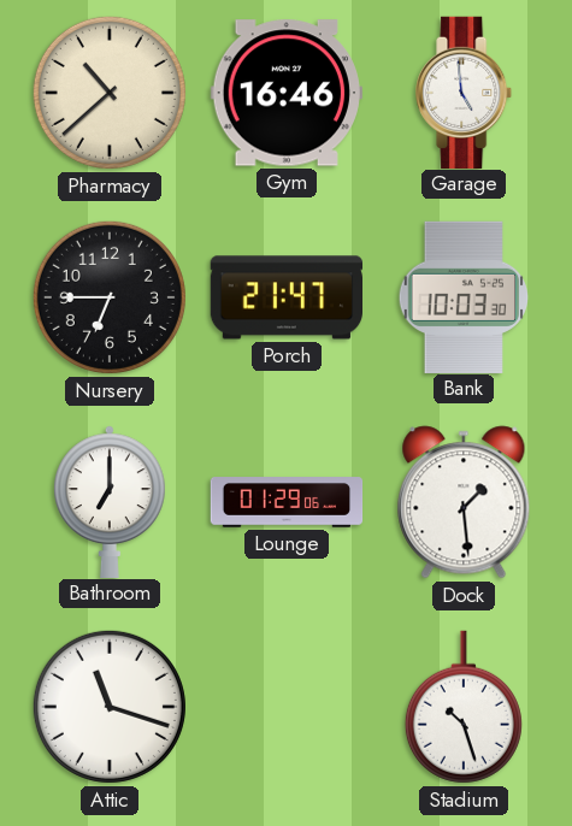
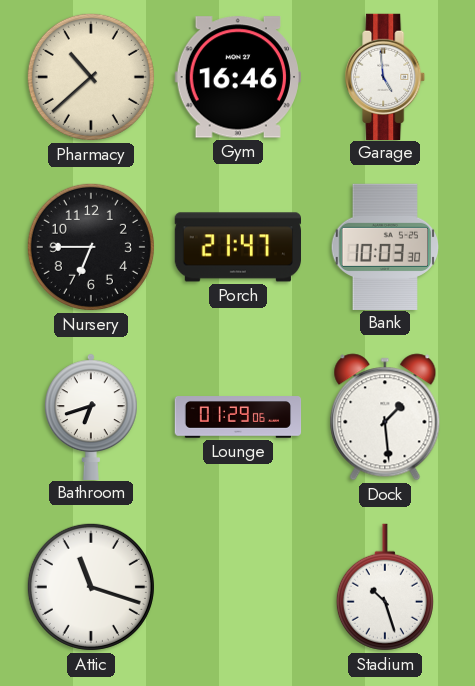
Bathroom: 7:00 -> 6:42 (91, 416)
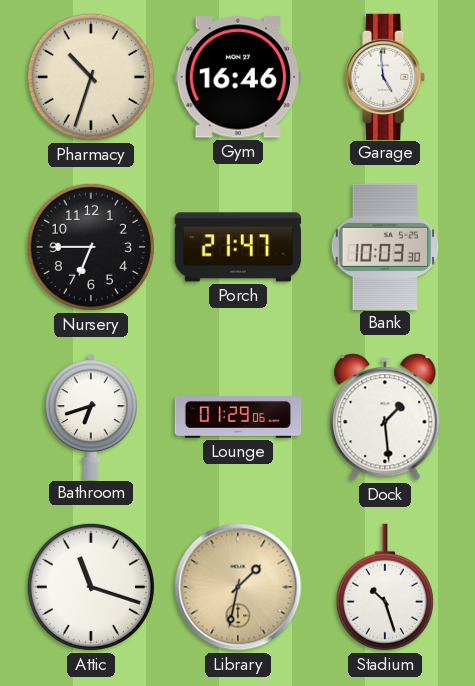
Pharmacy: 10:38 -> 10:33 (91, 77)
Library: none -> 1:32 (238, 587)
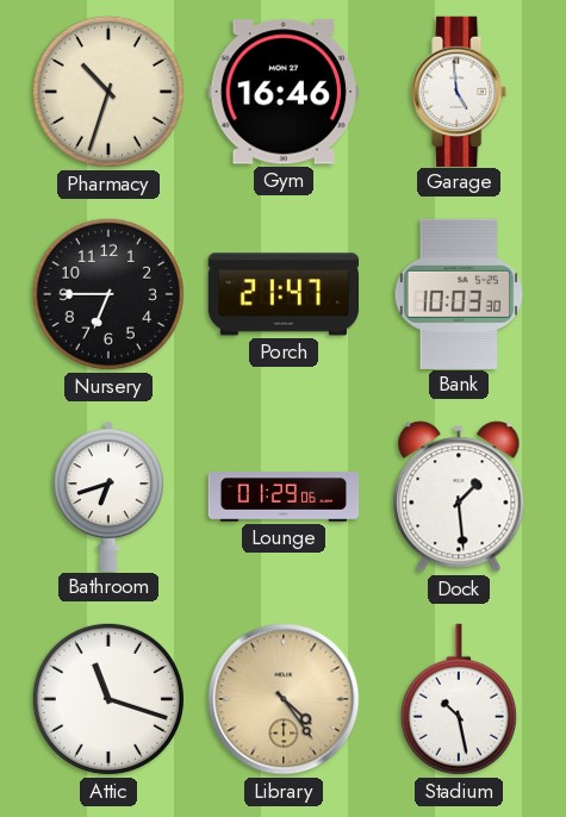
Library: 1:32 -> 4:24 (284, 699)
Stadium: 10:27 -> 10:28 (459, 699)
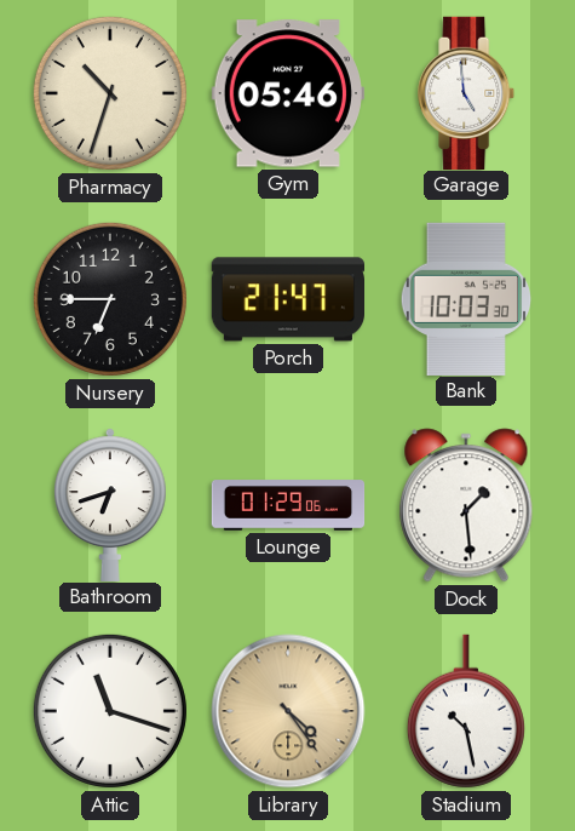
Gym: 16:46 -> 05:46 (288, 93)
